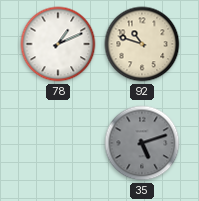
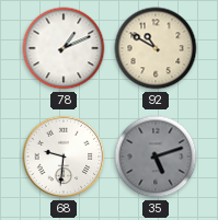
92: 10:48 -> 10:50 (156, 48)
68: none -> 9:31 (64, 157)
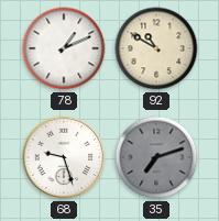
68: 9:31 -> 9:27 (64, 157)
35: 5:12 -> 7:12 (156, 157)
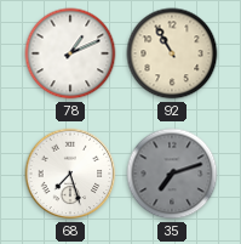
92: 10:50 -> 10:55 (172, 53)
68: 9:27 -> 7:27 (70, 174)
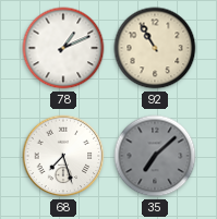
35: 7:12 -> 7:08 (155, 156)
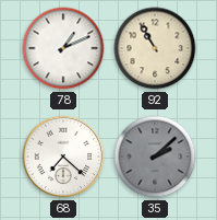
68: 7:27 -> 7:22 (63, 157)
35: 7:08 -> 2:08 (155, 157)
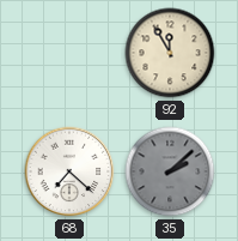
78: 1:11 -> none (63, 48)
92: 10:55 -> 11:55 (170, 53)
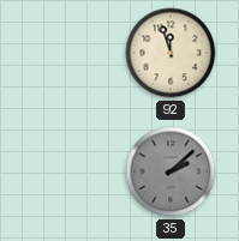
92: 11:55 -> 11:57 (171, 53)
68: 7:22 -> none (69, 171)
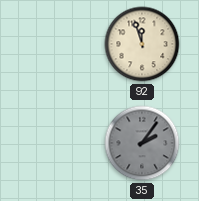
35: 2:08 -> 2:06 (142, 143)
